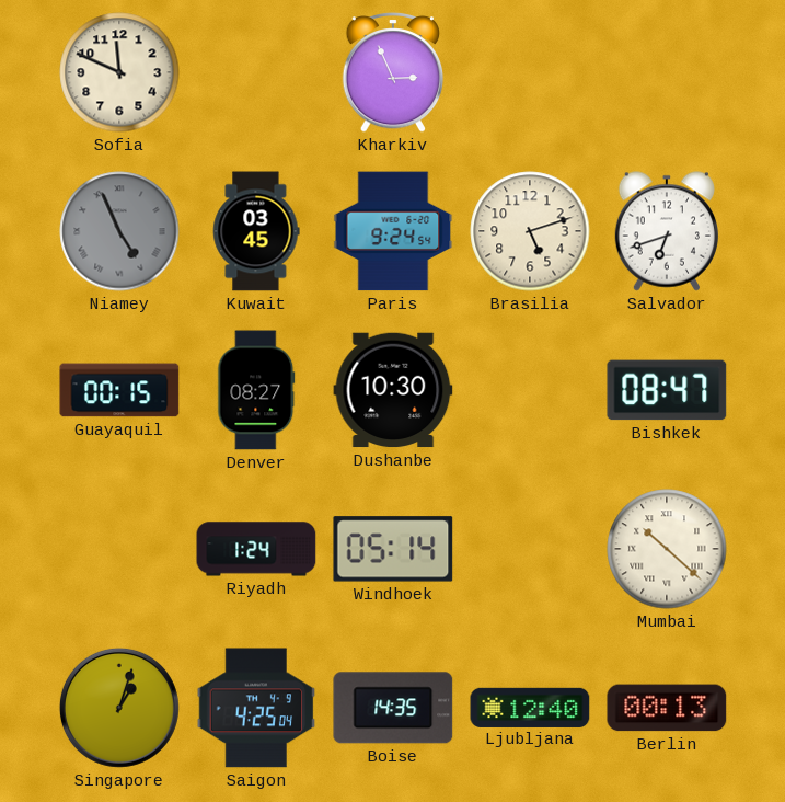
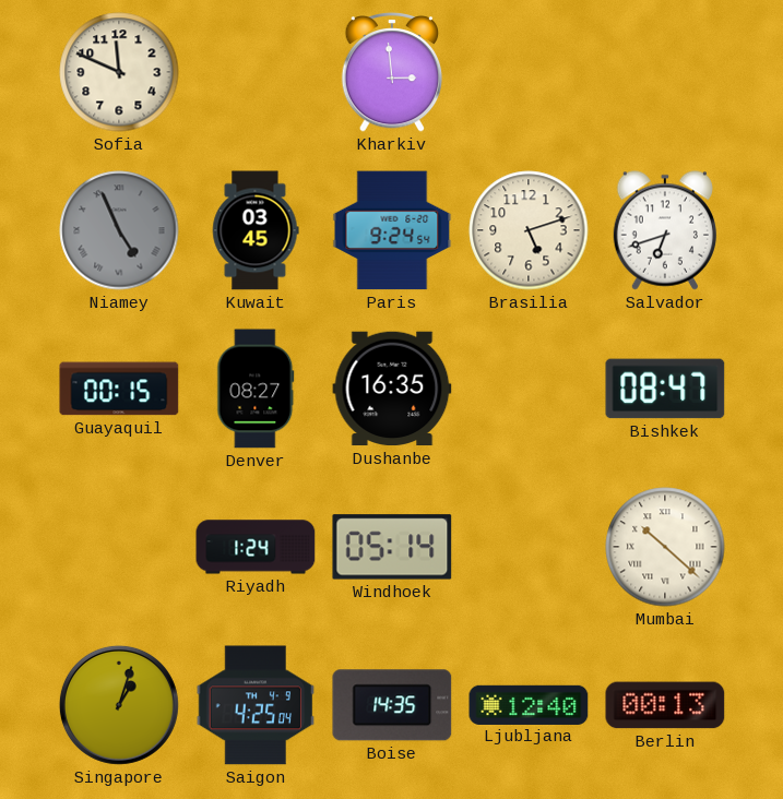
Kharkiv: 2:56 -> 2:59 (392, 72)
Dushanbe: 10:30 -> 16:35 (392, 389)
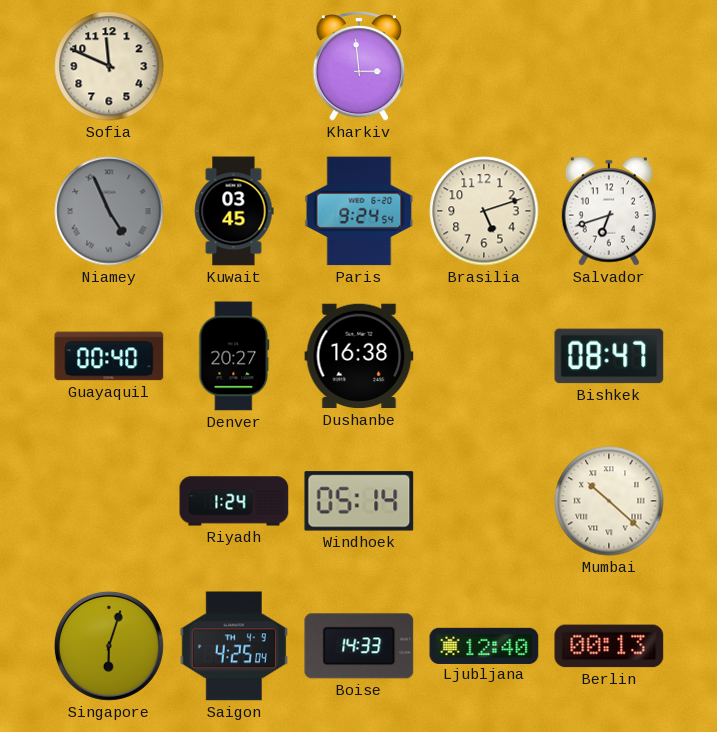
Guayaquil: 00:15 -> 00:40 (109, 356)
Denver: 08:27 -> 20:27 (234, 356)
Dushanbe: 16:35 -> 16:38 (359, 356)
Singapore: 1:03 -> 6:03 (109, 646)
Boise: 14:35 -> 14:33 (359, 646)
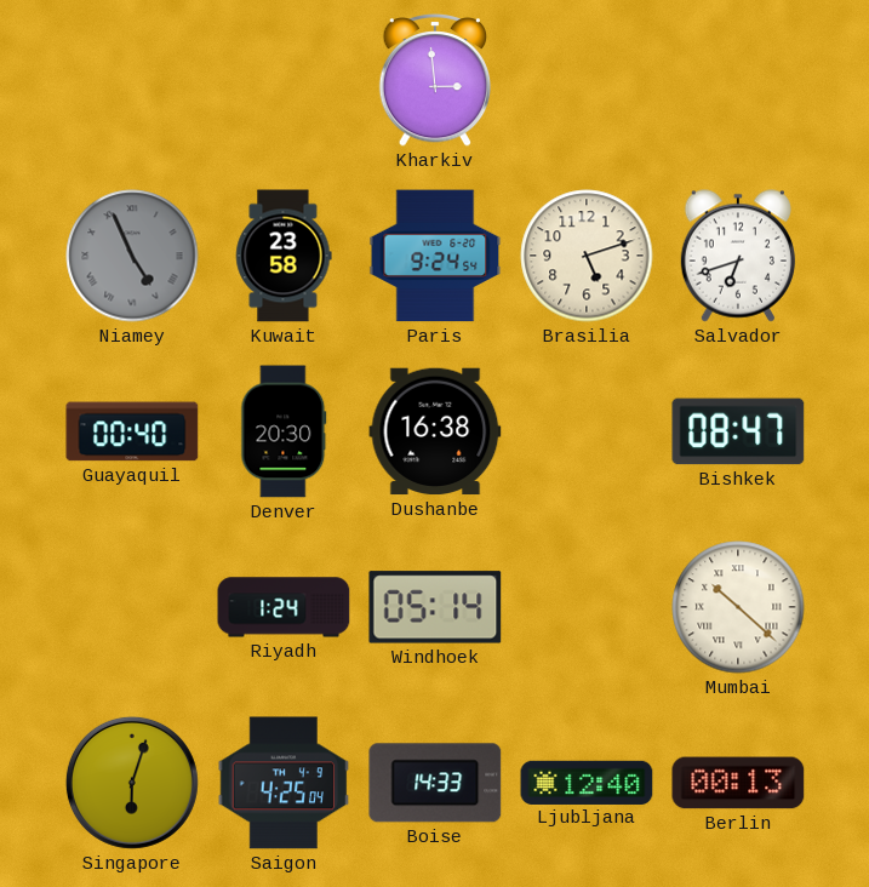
Sofia: 11:49 -> none (109, 66)
Kuwait: 03:45 -> 23:58 (284, 256)
Denver: 20:27 -> 20:30 (284, 431)
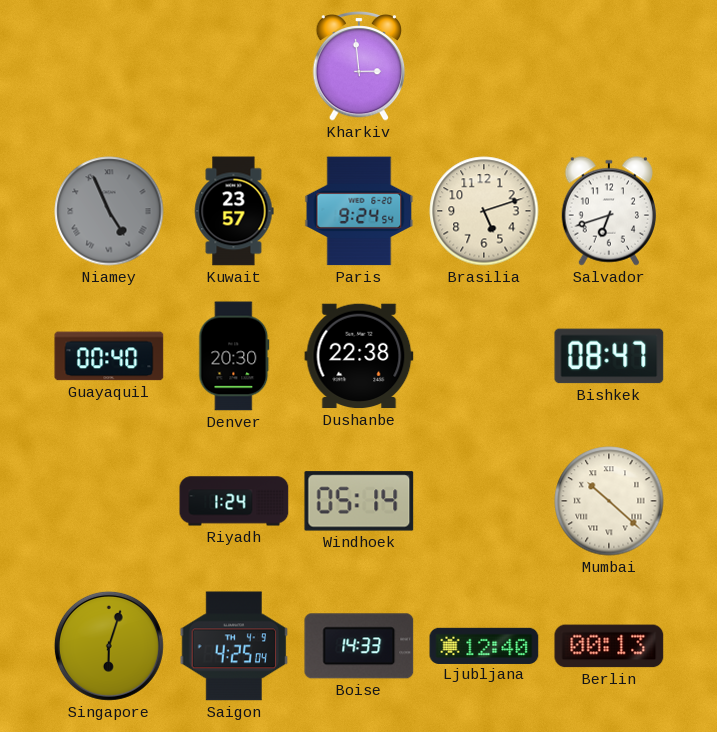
Kuwait: 23:58 -> 23:57 (234, 211)
Dushanbe: 16:38 -> 22:38 (359, 356)
